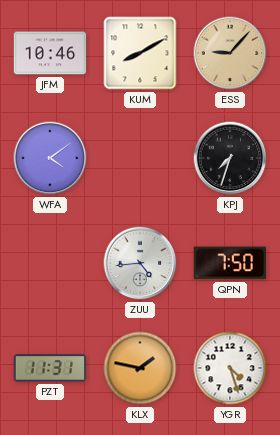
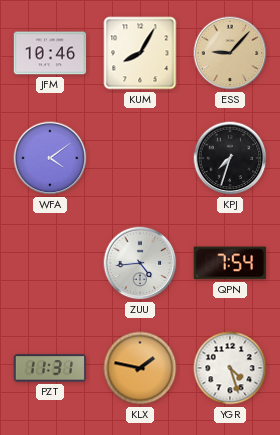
KUM: 8:10 -> 8:05 (140, 53)
QPN: 7:50 -> 7:54 (230, 263)
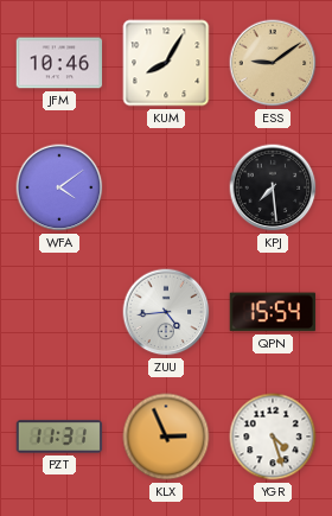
ESS: 9:07 -> 9:09 (273, 63)
KPJ: 7:33 -> 7:29 (273, 187)
QPN: 7:54 -> 15:54 (273, 312)
KLX: 1:47 -> 2:56 (166, 437)
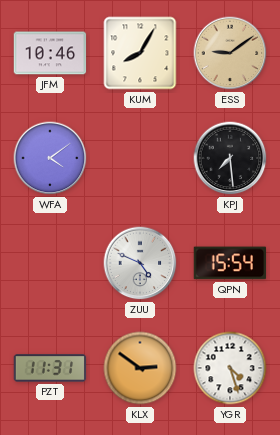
ZUU: 4:44 -> 4:49 (140, 263)
KLX: 2:56 -> 2:51 (140, 368)
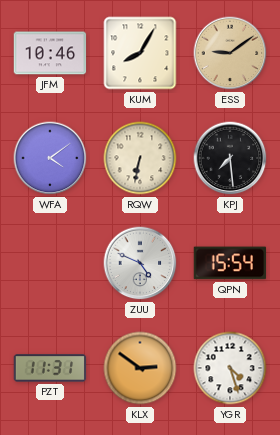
RQW: none -> 6:32 (140, 158)
